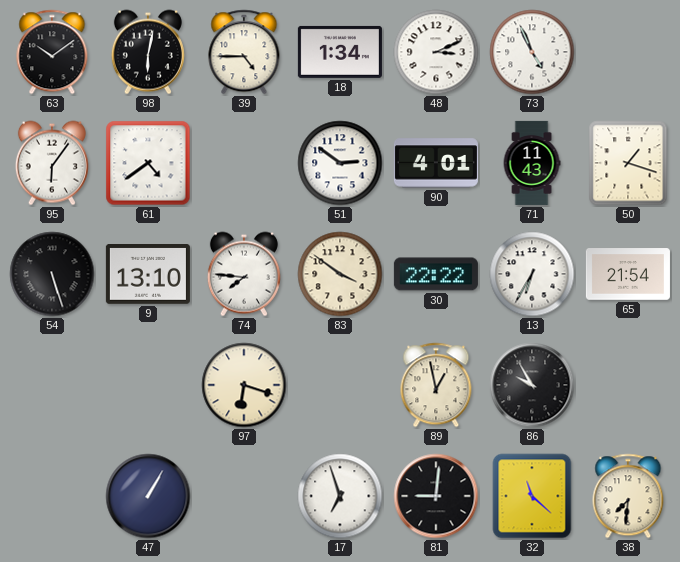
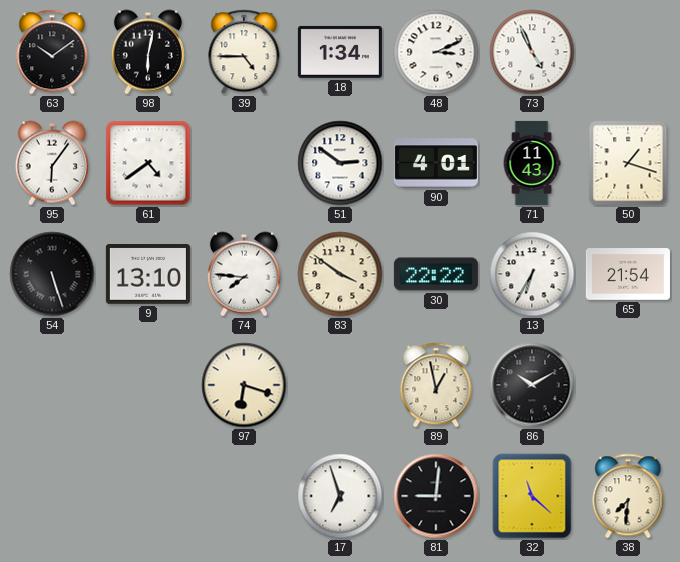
86: 9:55 -> 10:10 (532, 385)
47: 1:05 -> none (148, 496)
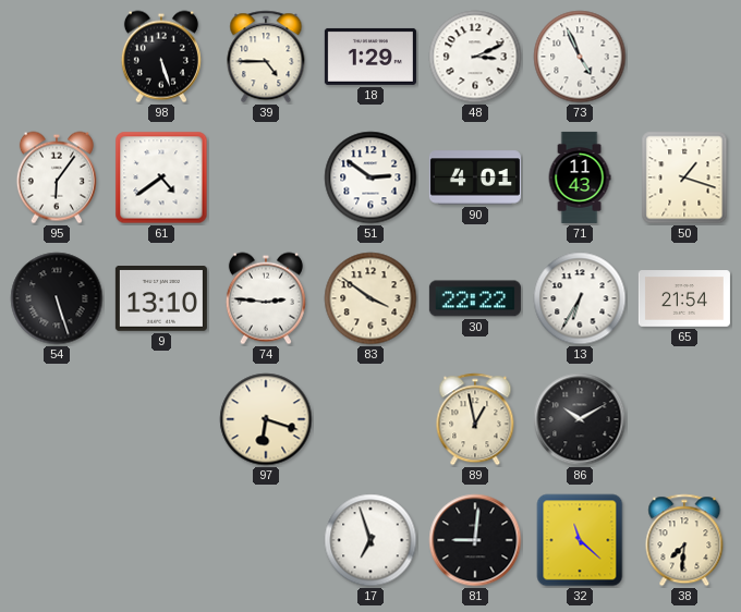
63: 10:09 -> none (52, 52)
98: 6:02 -> 5:27 (161, 57)
18: 1:34 -> 1:29 (370, 57)
74: 7:46 -> 2:46 (266, 298)
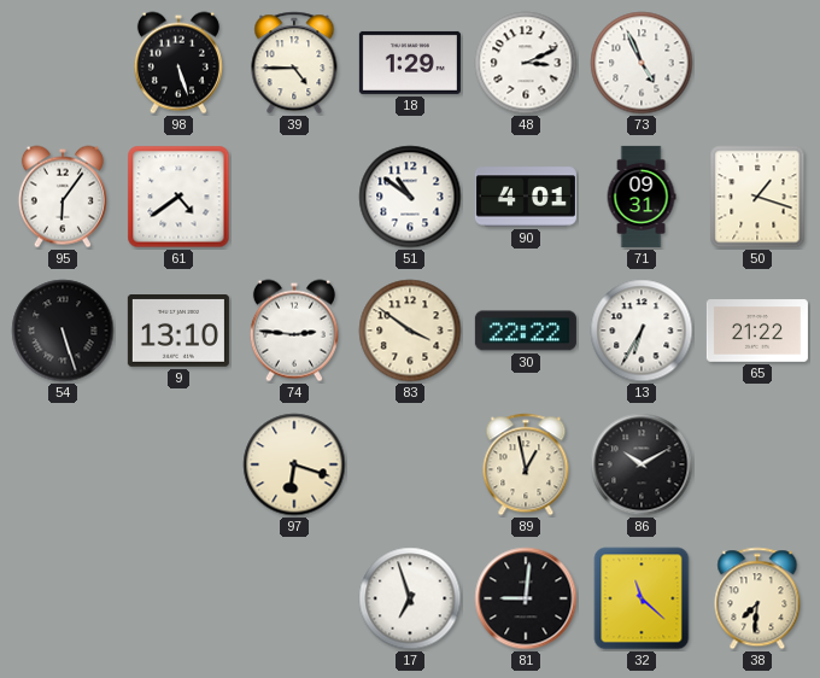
51: 2:51 -> 10:51 (410, 197)
71: 11:43 -> 09:31 (642, 197)
65: 21:54 -> 21:22 (757, 331)
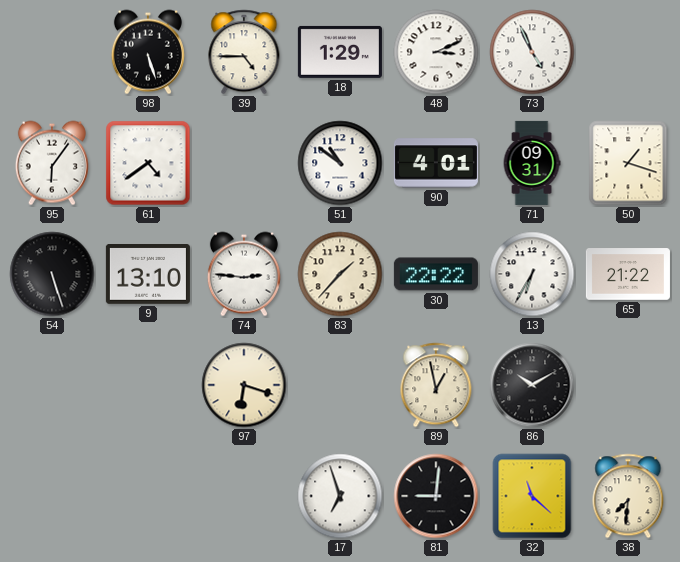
83: 3:51 -> 1:37 (340, 274)
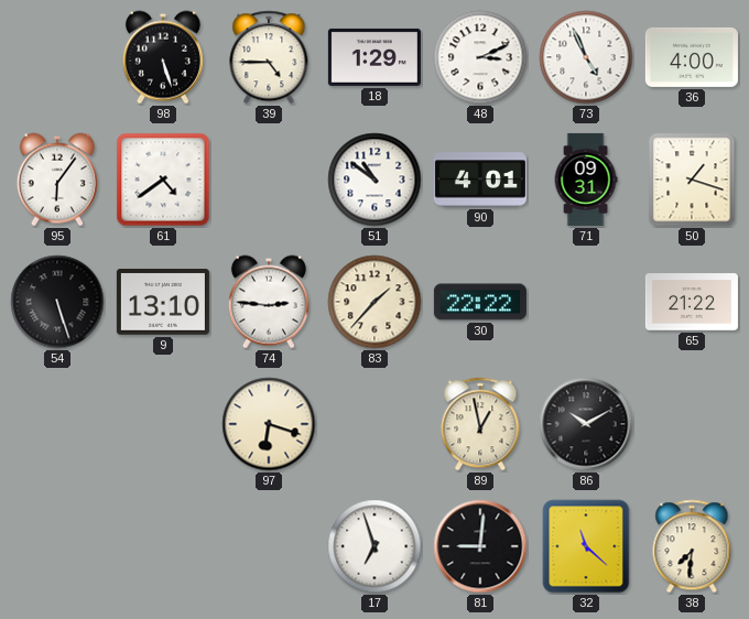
36: none -> 4:00 (692, 57)
13: 6:35 -> none (532, 274)
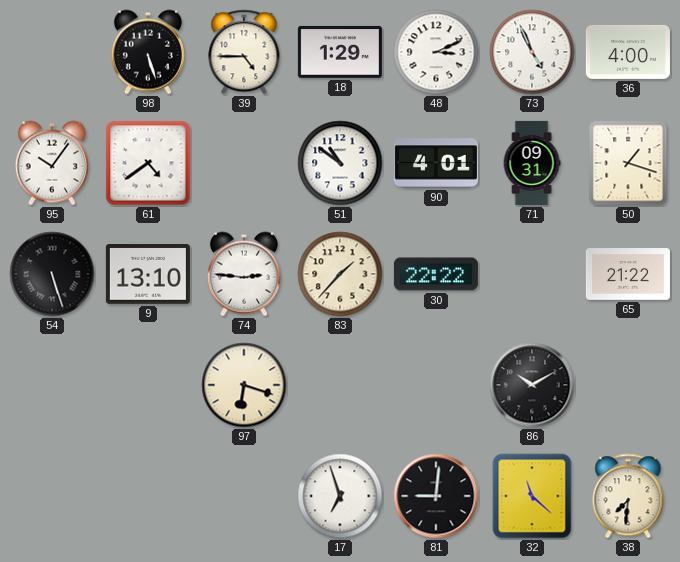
95: 6:06 -> 10:06 (52, 163)
89: 12:58 -> none (480, 424)
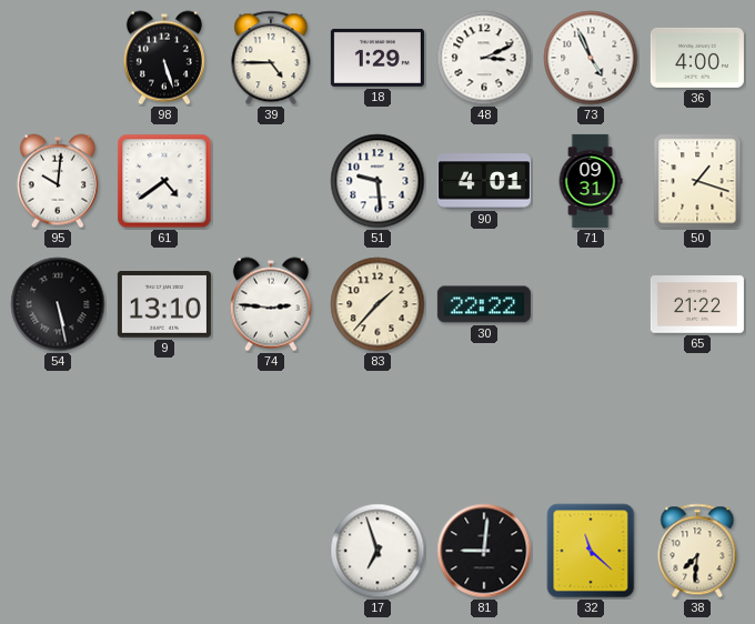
95: 10:06 -> 10:01 (58, 181)
51: 10:51 -> 9:29 (377, 181)
54: 5:27 -> 5:28 (58, 304)
97: 6:18 -> none (244, 385)
86: 10:10 -> none (532, 385)
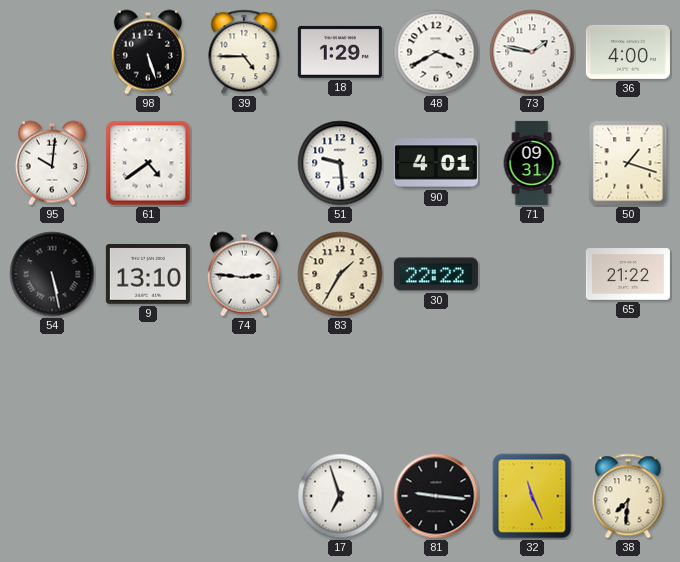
48: 3:11 -> 3:40 (436, 52)
73: 4:56 -> 1:47 (532, 52)
83: 1:37 -> 1:35 (340, 274)
81: 9:01 -> 9:16 (436, 496)
32: 11:22 -> 11:26 (532, 496)
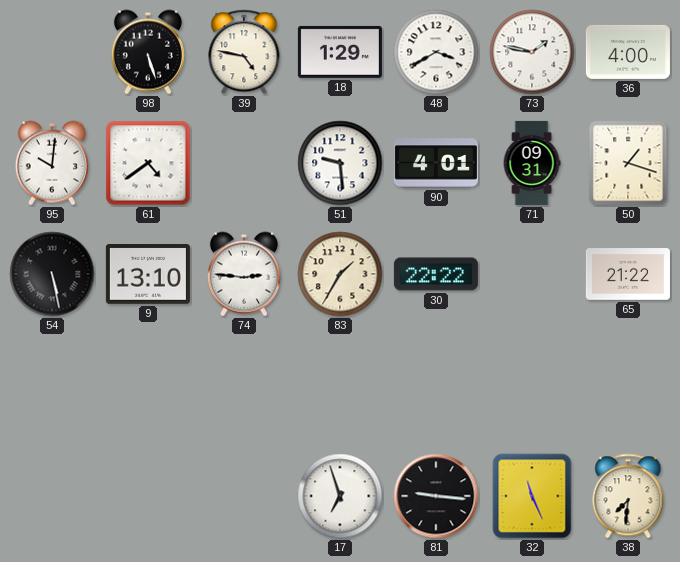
39: 4:45 -> 4:47 (244, 52)
